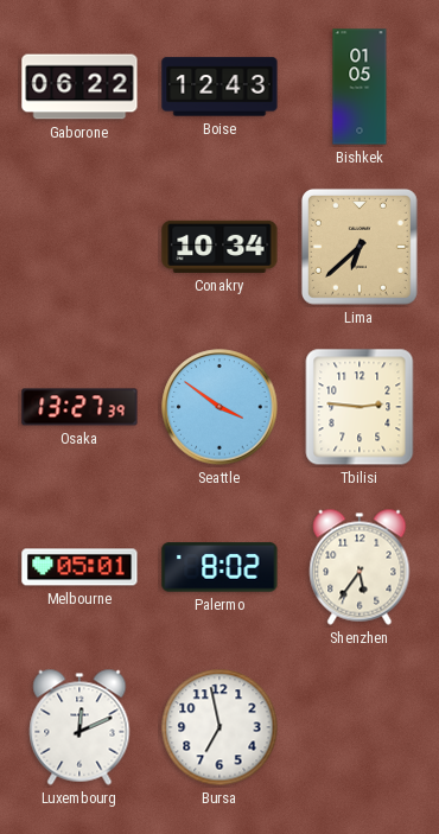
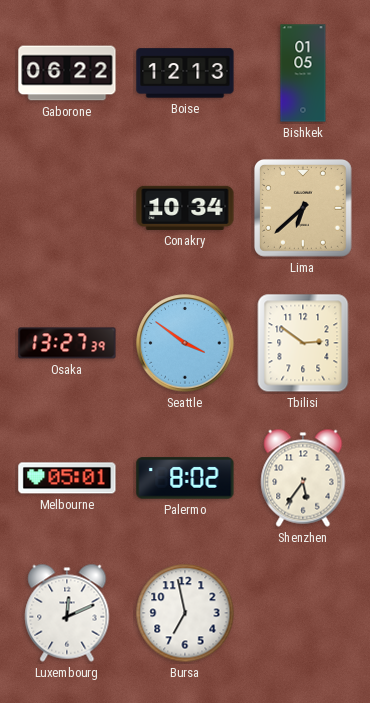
Boise: 12:43 -> 12:13 (185, 73)
Tbilisi: 2:46 -> 2:51 (303, 343)
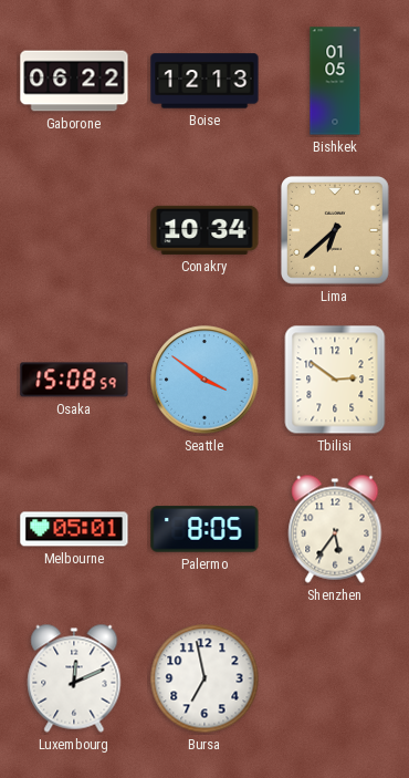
Osaka: 13:27 -> 15:08 (74, 380)
Palermo: 8:02 -> 8:05 (204, 529)
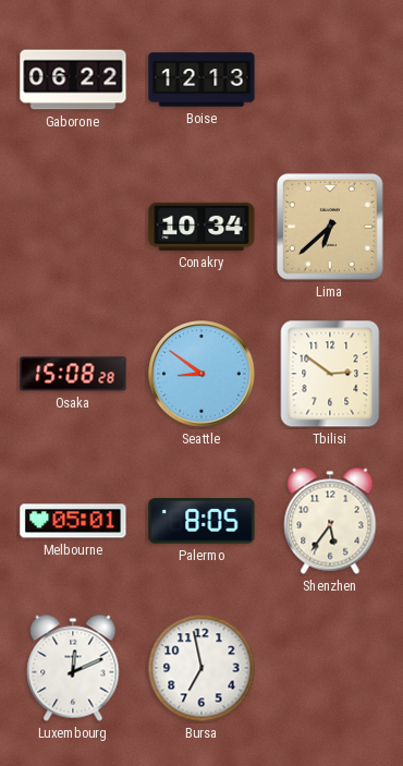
Bishkek: 01:05 -> none (335, 81)
Osaka: 15:08:59 -> 15:08:28 (73, 374)
Seattle: 3:51 -> 8:51 (201, 374)
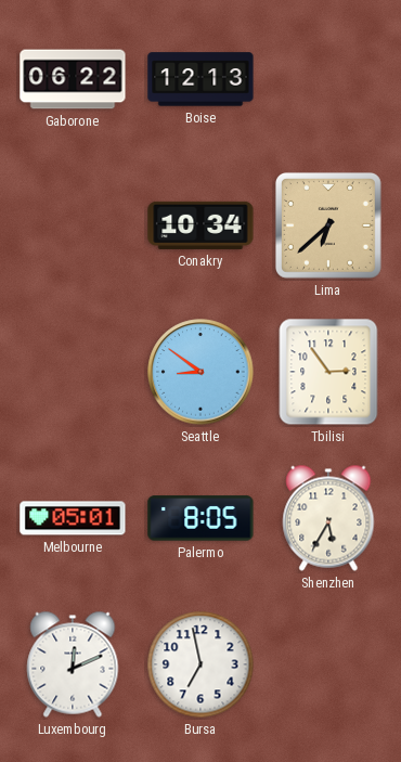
Osaka: 15:08 -> none (73, 374)
Tbilisi: 2:51 -> 2:54 (328, 372)
Shenzhen: 5:36 -> 5:35 (328, 518)
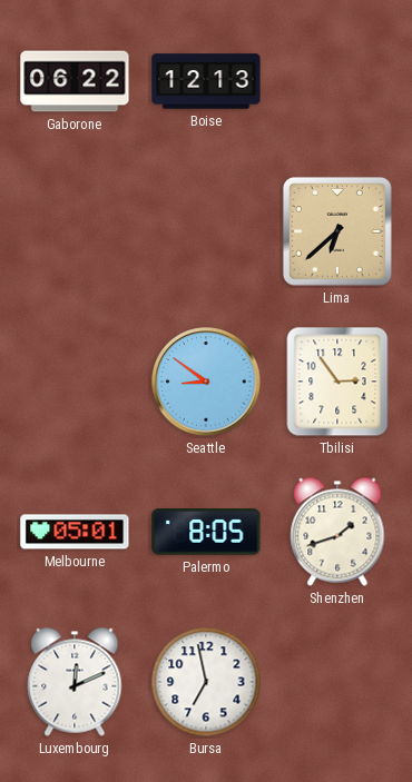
Conakry: 10:34 -> none (200, 225)
Shenzhen: 5:35 -> 1:42 (337, 532)
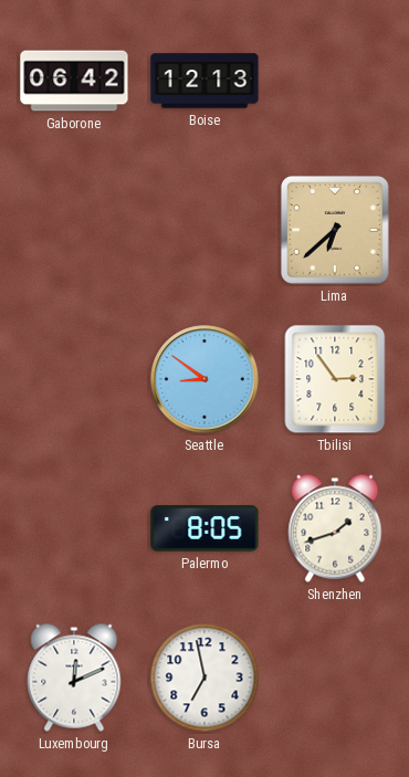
Gaborone: 06:22 -> 06:42 (74, 81)
Melbourne: 05:01 -> none (75, 532)
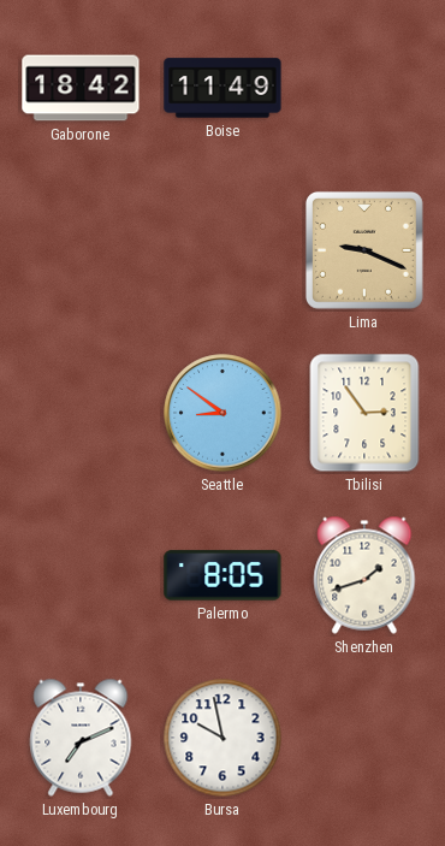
Gaborone: 06:42 -> 18:42 (81, 88)
Boise: 12:13 -> 11:49 (222, 88)
Lima: 6:38 -> 9:19 (364, 250)
Luxembourg: 12:11 -> 7:11 (81, 738)
Bursa: 6:58 -> 9:58 (222, 738)
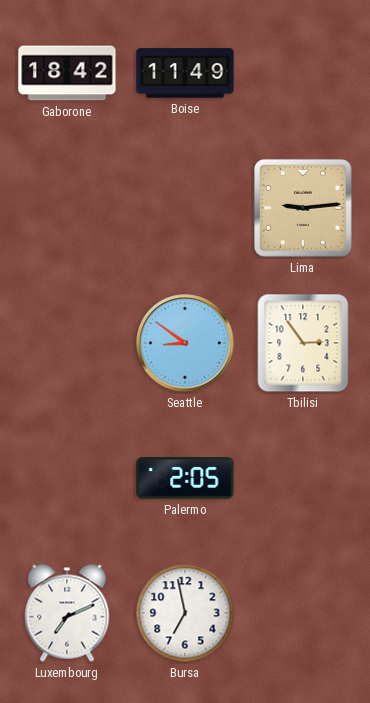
Lima: 9:19 -> 9:14 (303, 208)
Palermo: 8:05 -> 2:05 (185, 478)
Shenzhen: 1:42 -> none (364, 575)
Bursa: 9:58 -> 6:58 (185, 613)
